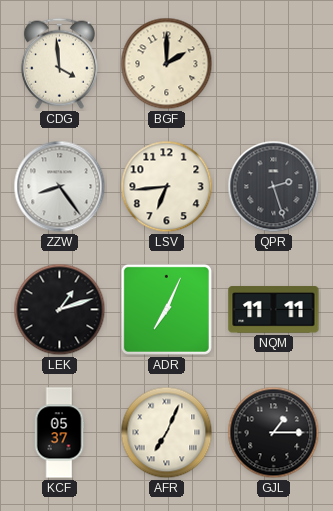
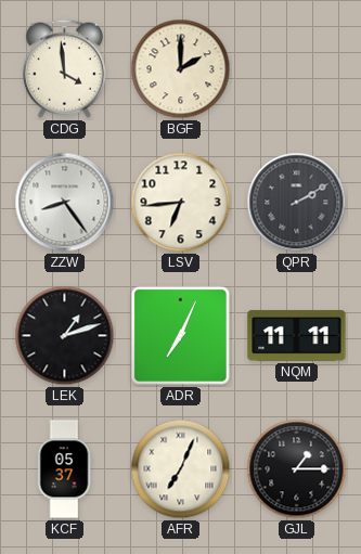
QPR: 2:27 -> 2:10 (297, 203)
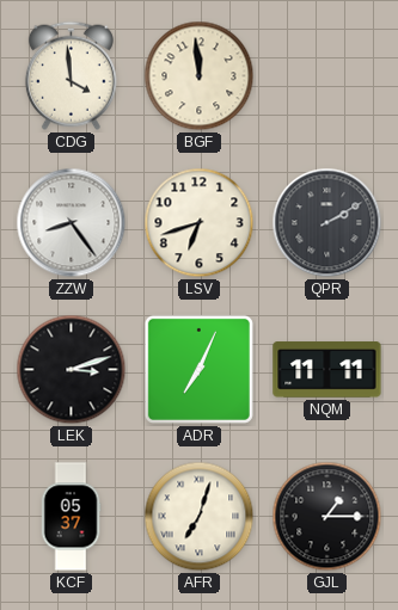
BGF: 2:00 -> 11:59 (200, 76)
LSV: 6:44 -> 6:42 (200, 223)
LEK: 1:12 -> 3:12 (72, 370)
AFR: 7:04 -> 7:03 (200, 517)
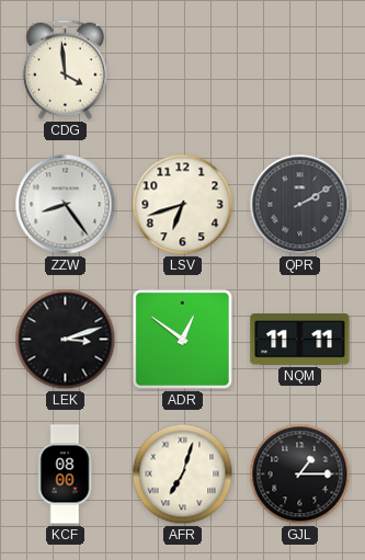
BGF: 11:59 -> none (200, 76)
ADR: 7:04 -> 12:51 (182, 339)
KCF: 05:37 -> 08:00 (65, 475)
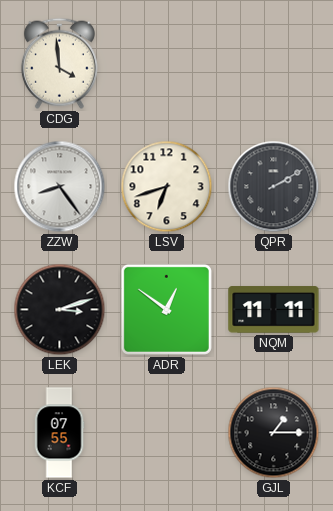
KCF: 08:00 -> 07:55 (59, 433)
AFR: 7:03 -> none (183, 475)
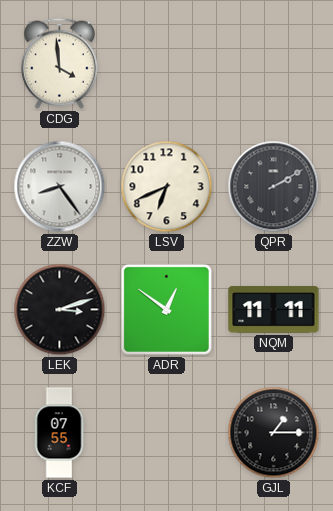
LSV: 6:42 -> 6:41 (167, 187)
